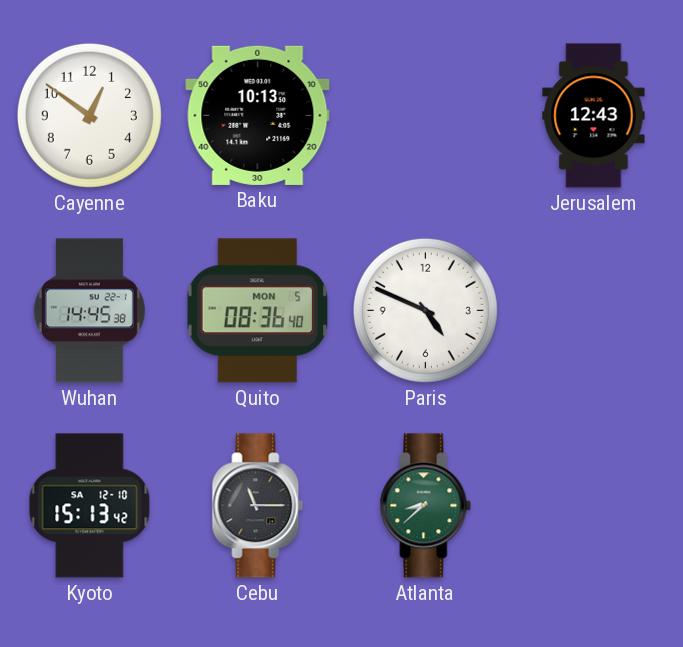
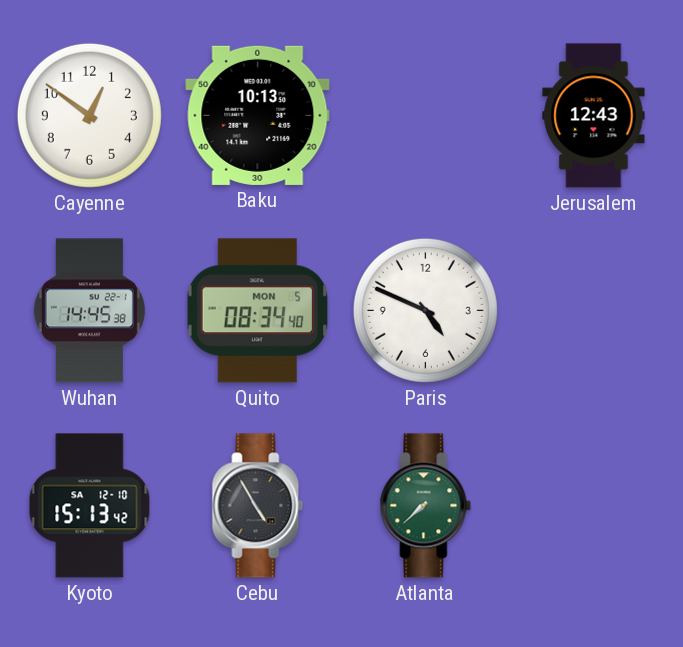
Quito: 08:36 -> 08:34 (258, 311)
Cebu: 11:15 -> 4:55 (258, 506)
Atlanta: 8:38 -> 7:38 (426, 506)
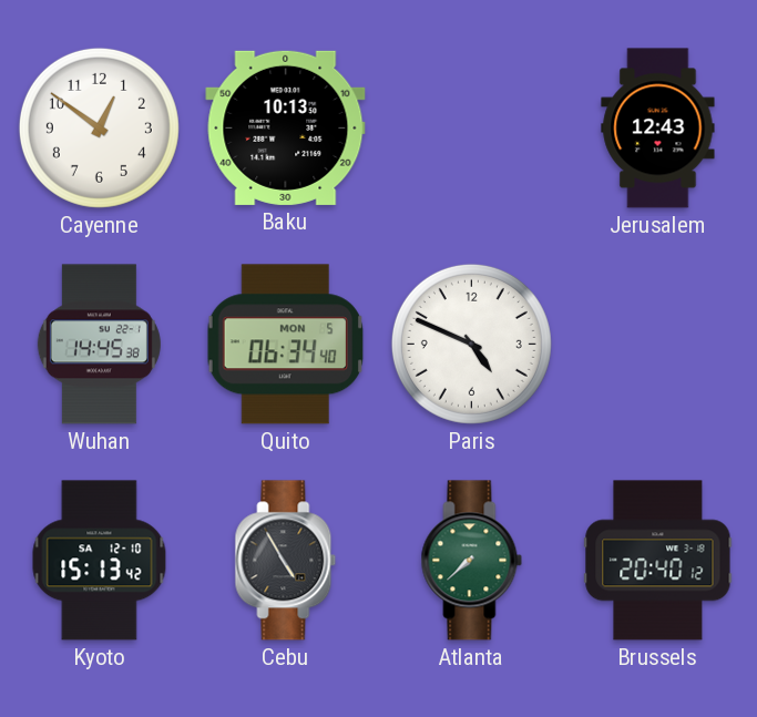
Quito: 08:34 -> 06:34 (286, 345)
Brussels: none -> 20:40 (658, 561)
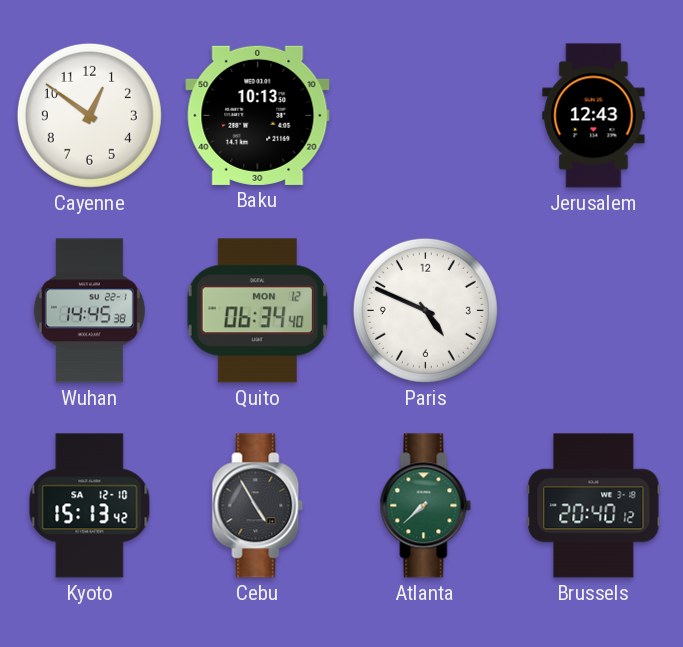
Quito date: MON 5 -> MON 12 (258, 311)
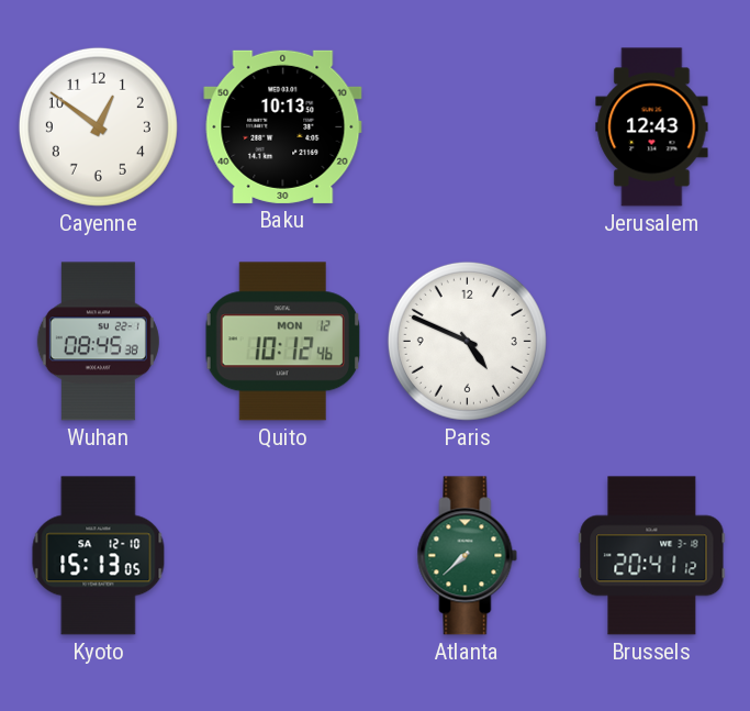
Wuhan: 14:45 -> 08:45 (98, 342)
Quito: 06:34 -> 10:12 (283, 342)
Kyoto: 15:13:42 -> 15:13:05 (99, 556)
Cebu: 4:55 -> none (258, 506)
Brussels: 20:40 -> 20:41 (652, 556)
